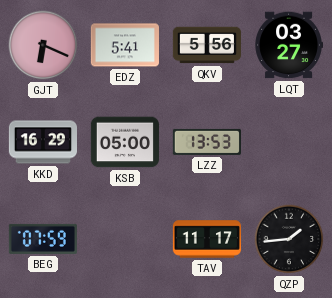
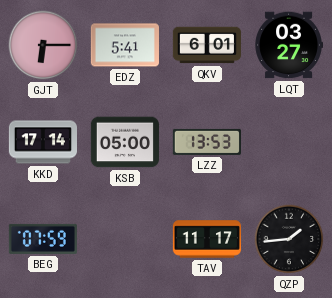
GJT: 6:19 -> 6:15 (43, 45)
QKV: 5:56 -> 6:01 (206, 45)
KKD: 16:29 -> 17:14 (42, 142)
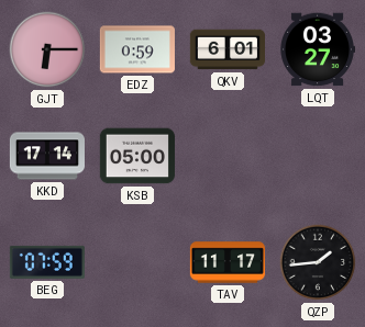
EDZ: 5:41 -> 0:59 (137, 49)
LZZ: 13:53 -> none (206, 142)
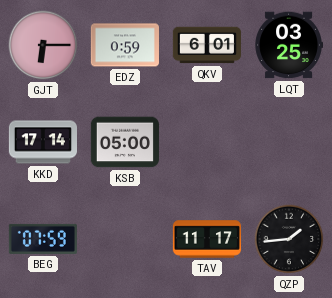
LQT: 03:27 -> 03:25 (288, 45)
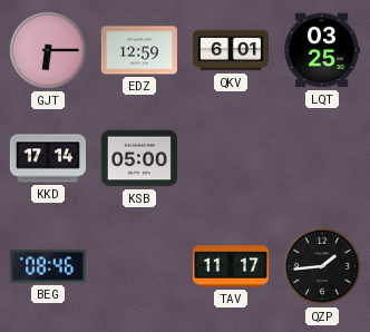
EDZ: 0:59 -> 12:59 (139, 50)
BEG: 07:59 -> 08:46 (48, 266)
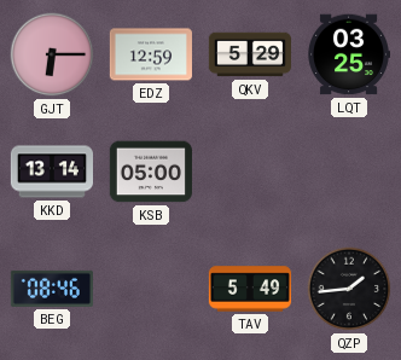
QKV: 6:01 -> 5:29 (249, 54)
KKD: 17:14 -> 13:14 (51, 172)
TAV: 11:17 -> 5:49 (249, 289)
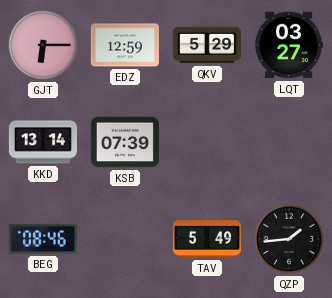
LQT: 03:25 -> 03:27 (288, 45)
KSB: 05:00 -> 07:39 (124, 142)
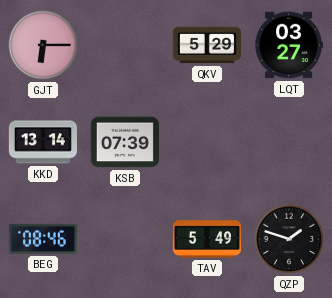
EDZ: 12:59 -> none (125, 45)
QZP: 1:44 -> 1:48 (289, 239)
